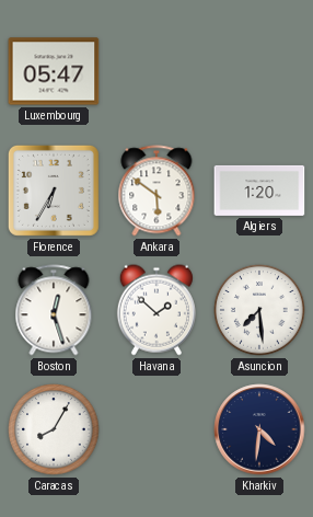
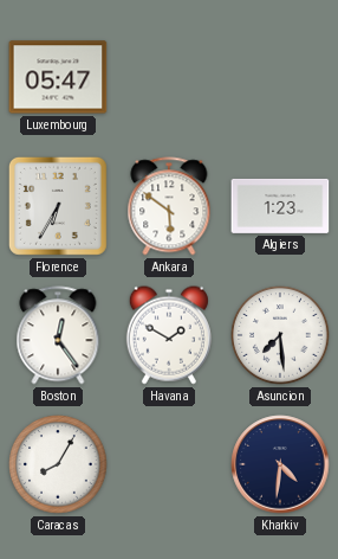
Algiers: 1:20 -> 1:23 (280, 206)
Boston: 12:27 -> 12:24 (58, 335)
Havana: 1:52 -> 1:50 (169, 335)
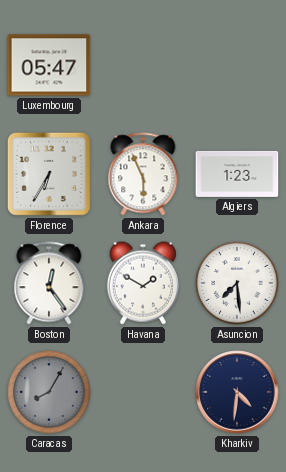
Ankara: 5:51 -> 5:56 (143, 174)
Caracas dial: white -> grey (49, 392)
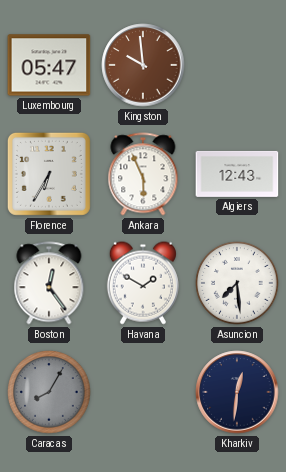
Kingston: none -> 9:59 (143, 65)
Algiers: 1:23 -> 12:43 (237, 174)
Kharkiv: 4:31 -> 12:31 (237, 392)
